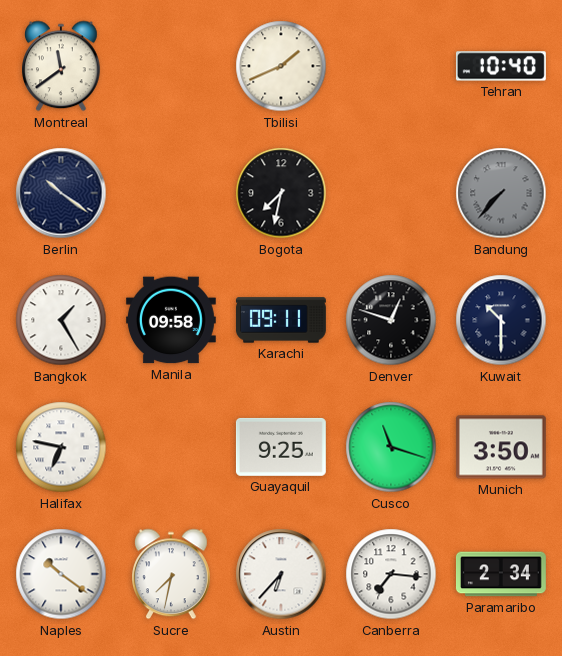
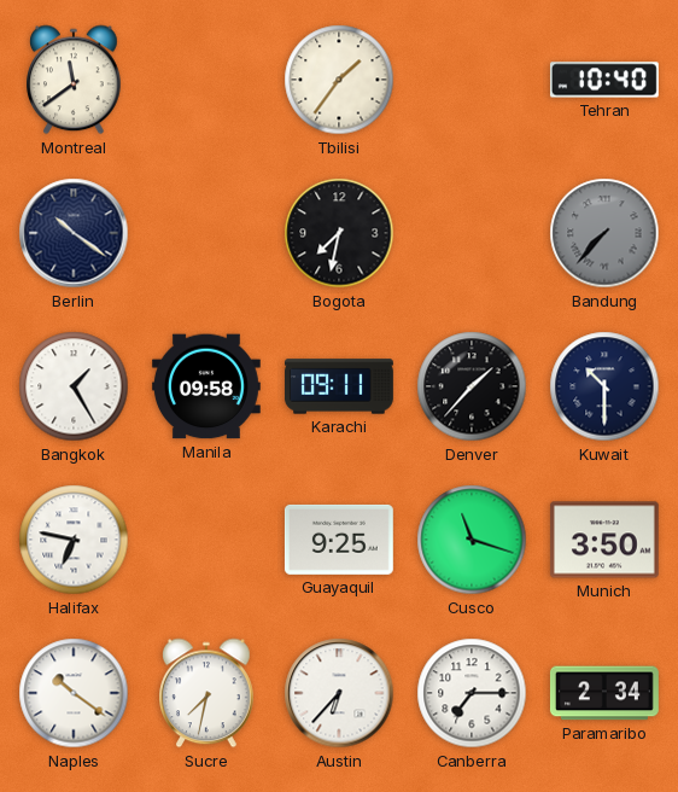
Tbilisi: 1:41 -> 1:36 (339, 80)
Denver: 12:48 -> 1:37 (472, 386)
Canberra: 7:16 -> 7:15 (472, 693)
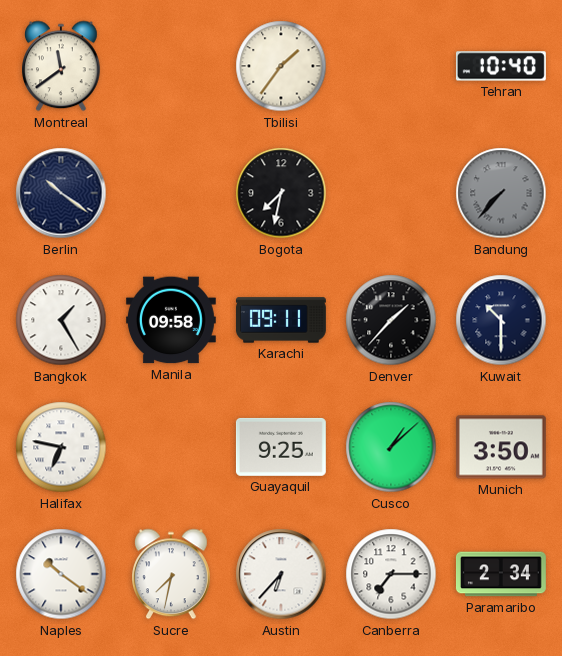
Cusco: 11:18 -> 1:08 (391, 447)
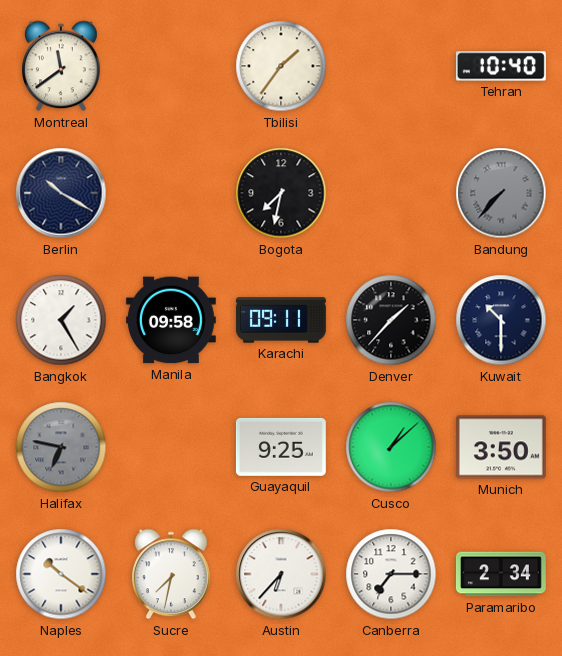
Berlin: 10:21 -> 10:20 (61, 193)
Halifax dial: white -> grey (61, 447)
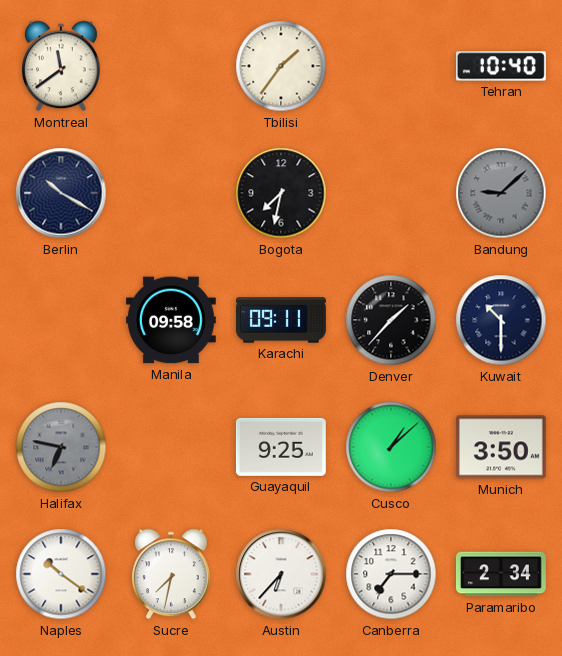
Bandung: 7:37 -> 9:08 (501, 193)
Bangkok: 1:25 -> none (61, 320)
